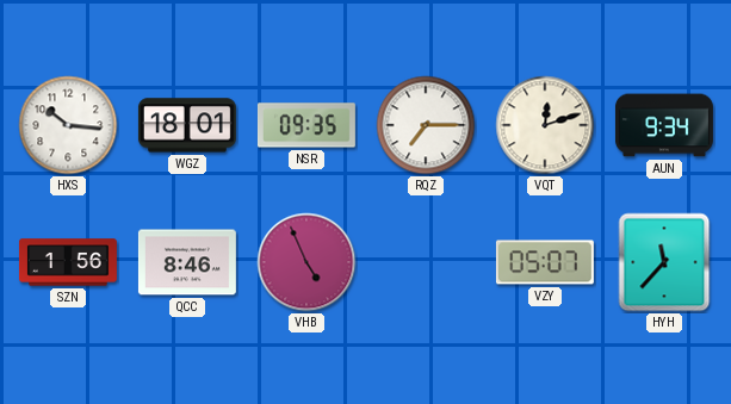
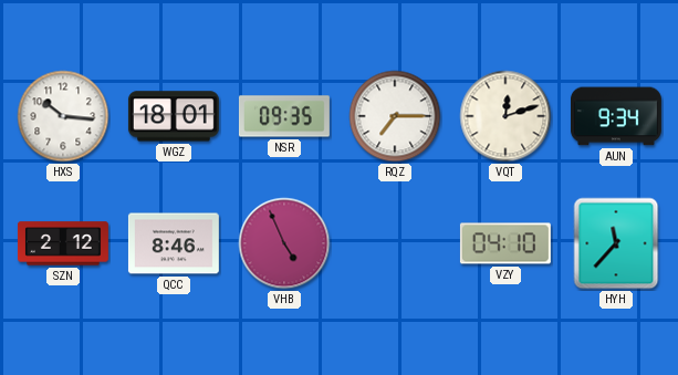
SZN: 1:56 -> 2:12 (63, 243)
VZY: 05:07 -> 04:10 (505, 243)
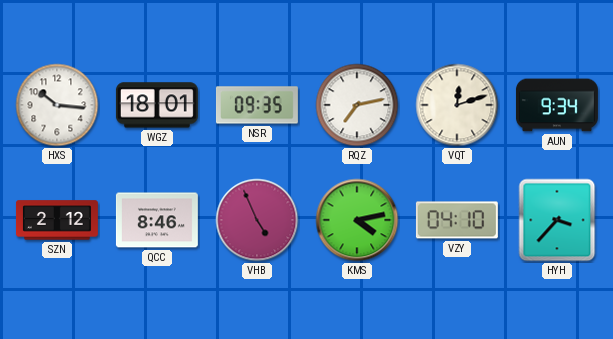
RQZ: 7:15 -> 7:13 (357, 105)
KMS: none -> 4:13 (357, 220)
HYH: 11:37 -> 3:37 (557, 220)
